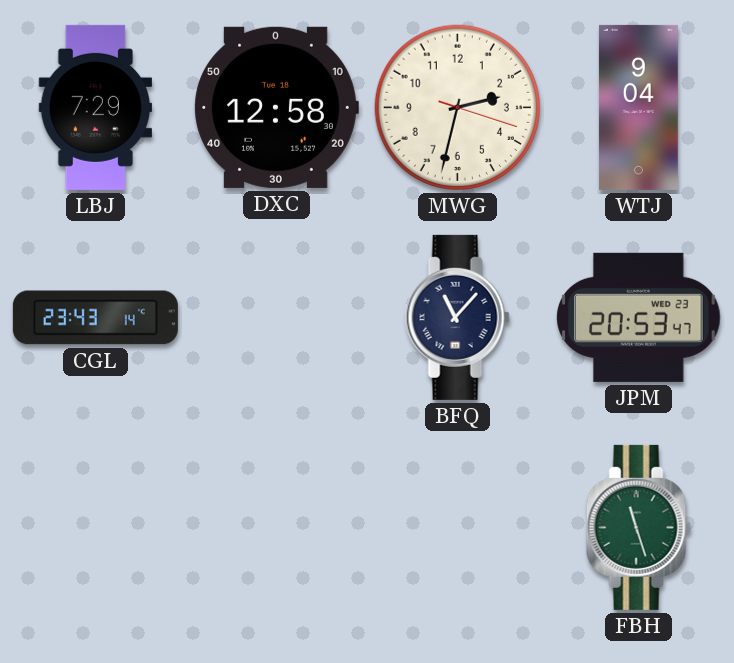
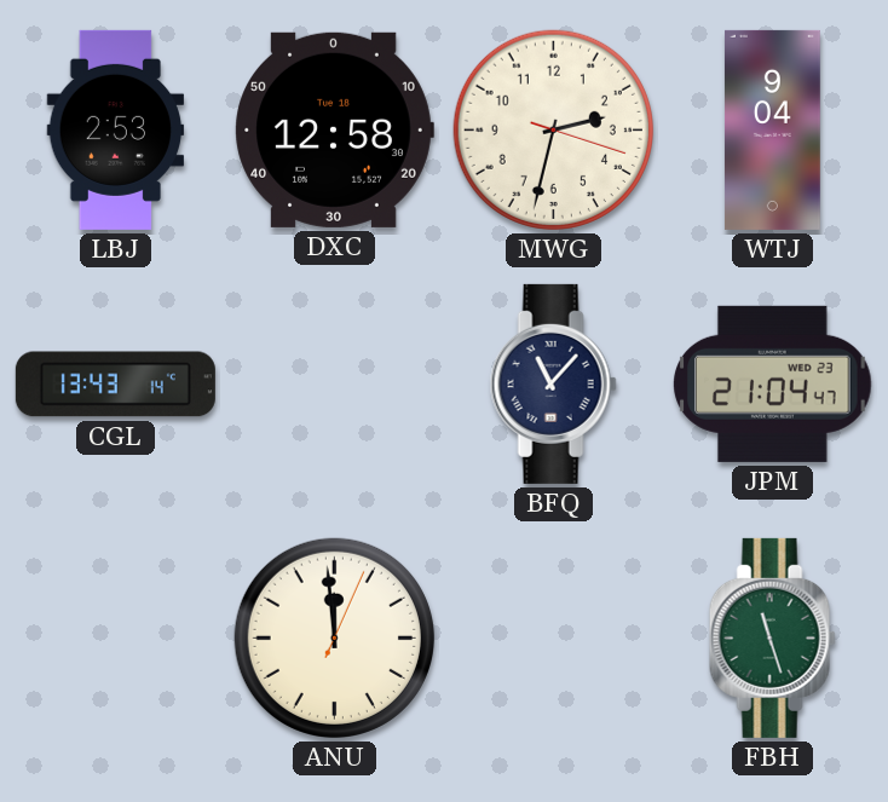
LBJ: 7:29 -> 2:53 (116, 129)
CGL: 23:43 -> 13:43 (115, 385)
JPM: 20:53 -> 21:04 (773, 383)
ANU: none -> 11:59 (334, 637)
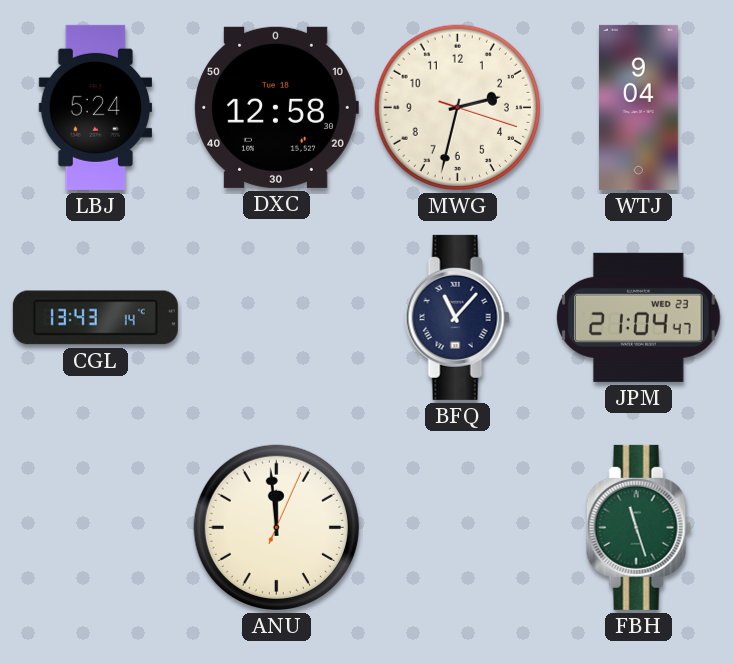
LBJ: 2:53 -> 5:24 (96, 107)
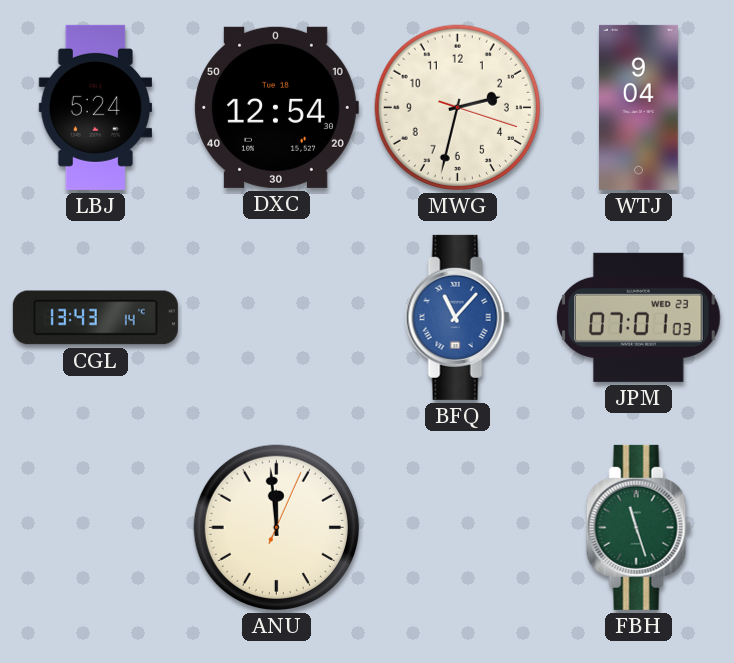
DXC: 12:58 -> 12:54 (276, 107)
BFQ dial: navy -> blue (457, 317)
JPM: 21:04 -> 07:01 (639, 317)
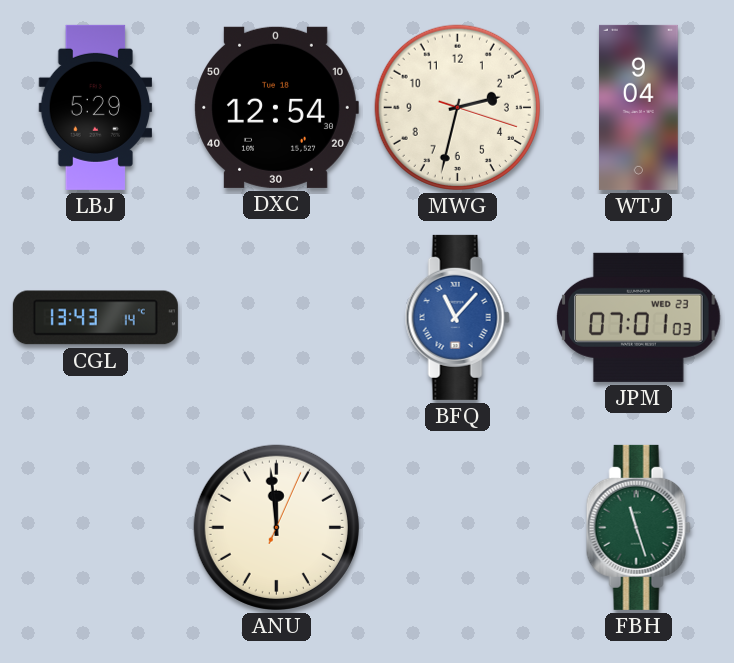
LBJ: 5:24 -> 5:29 (96, 107)
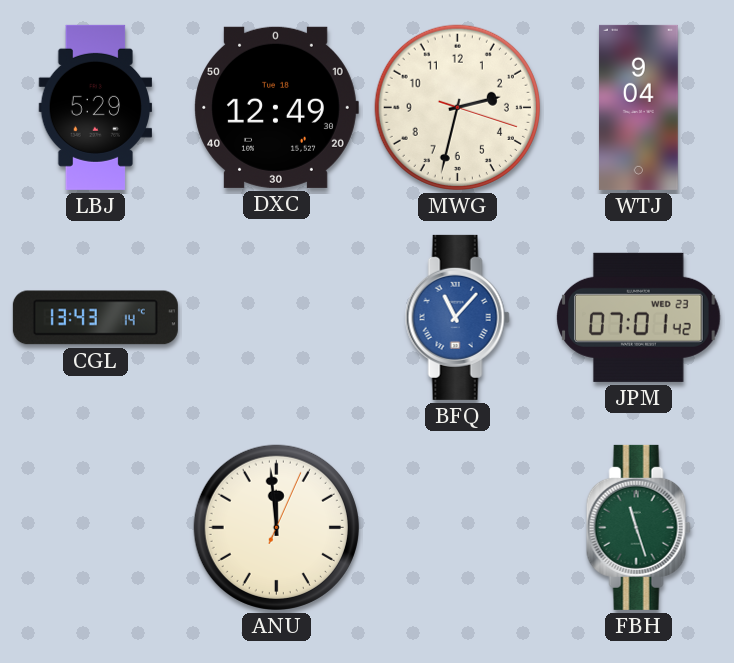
DXC: 12:54 -> 12:49 (276, 107)
JPM: 07:01:03 -> 07:01:42 (639, 317)
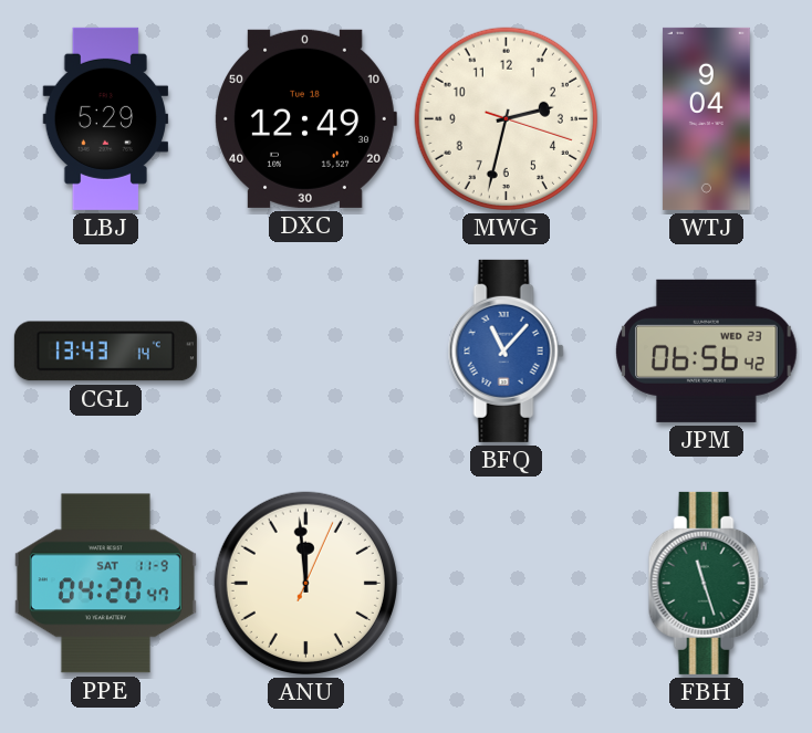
JPM: 07:01 -> 06:56 (707, 350)
PPE: none -> 04:20 (105, 584)
